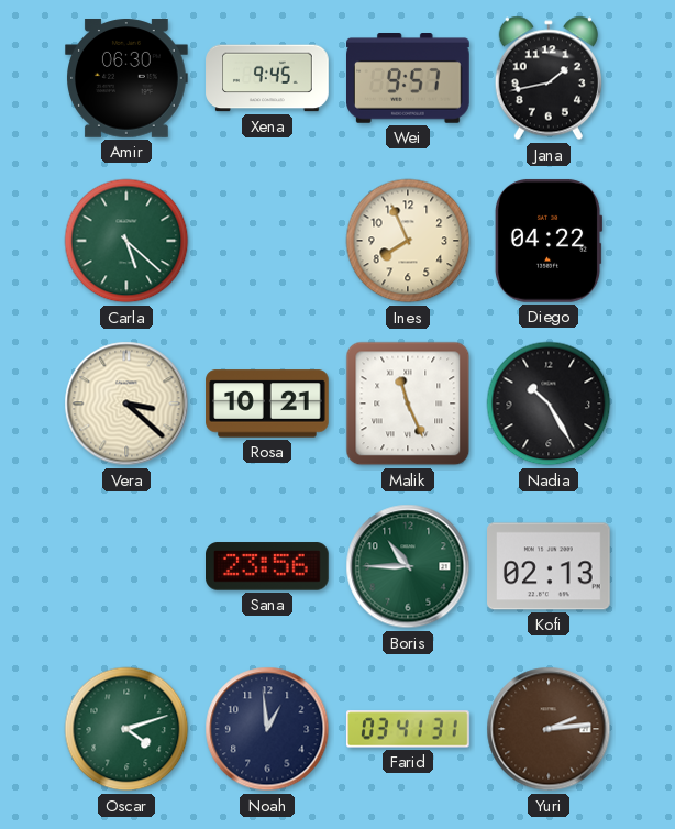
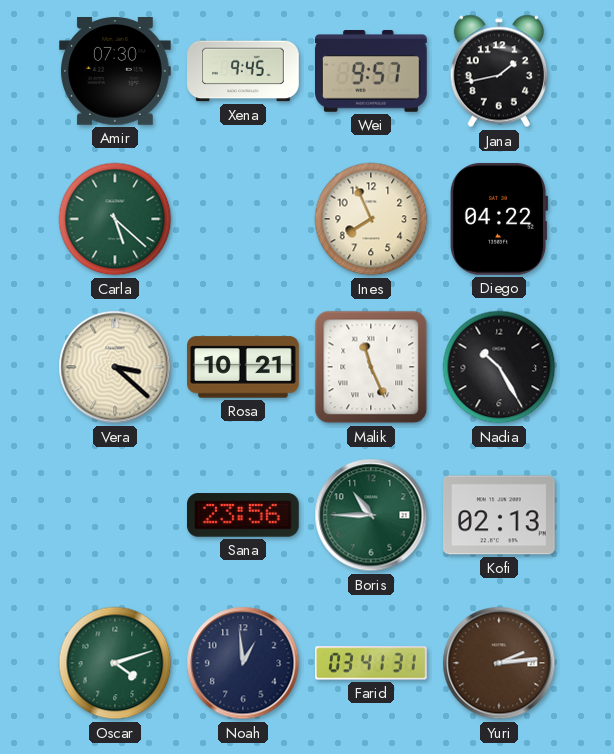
Amir: 06:30 -> 07:30 (116, 72)
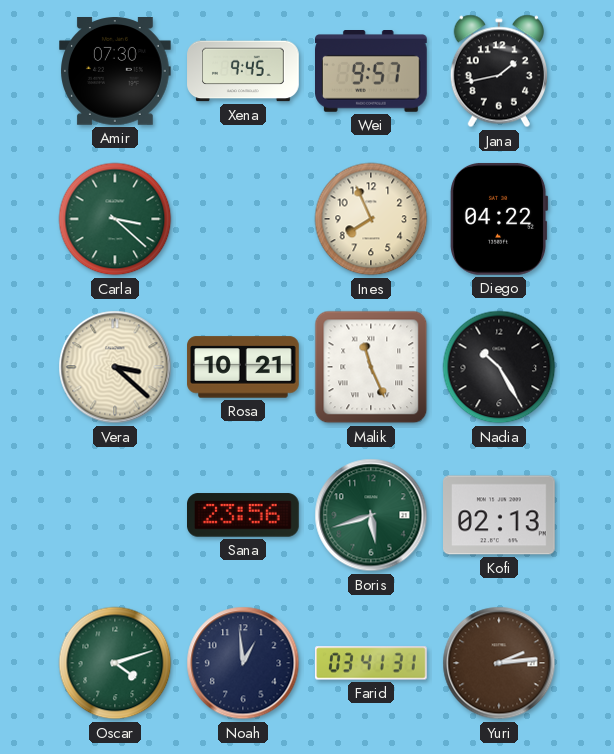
Carla: 5:22 -> 3:22 (115, 219)
Boris: 10:45 -> 5:42 (371, 515)
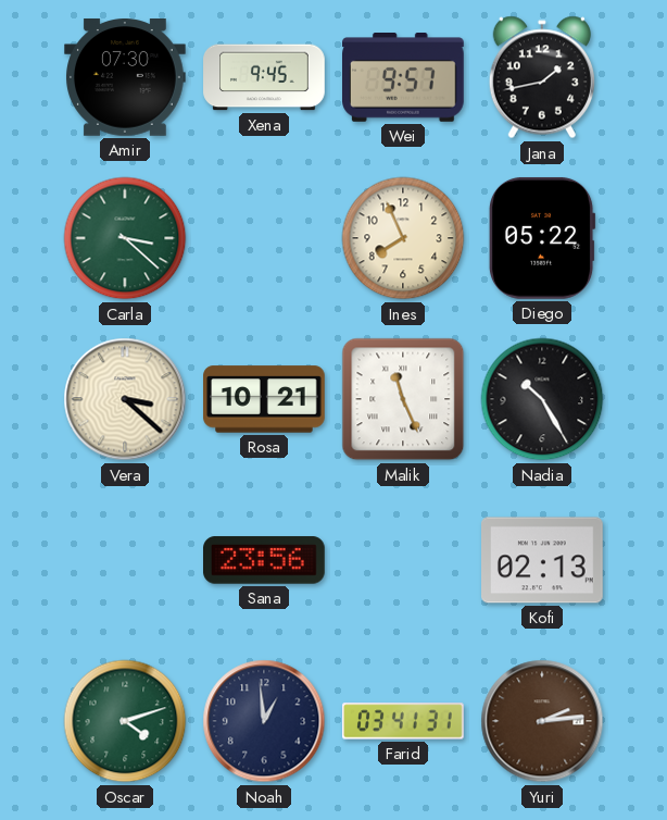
Diego: 04:22 -> 05:22 (542, 238)
Boris: 5:42 -> none (371, 515)
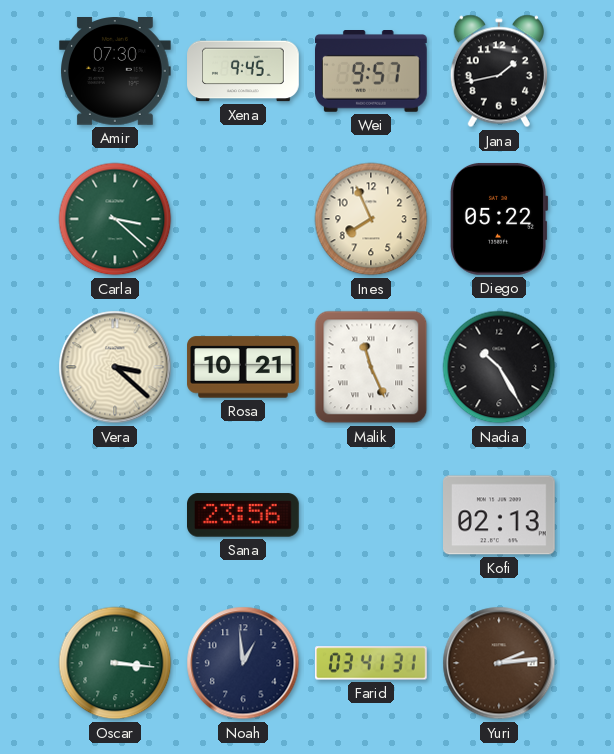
Oscar: 4:12 -> 3:16 (115, 663)
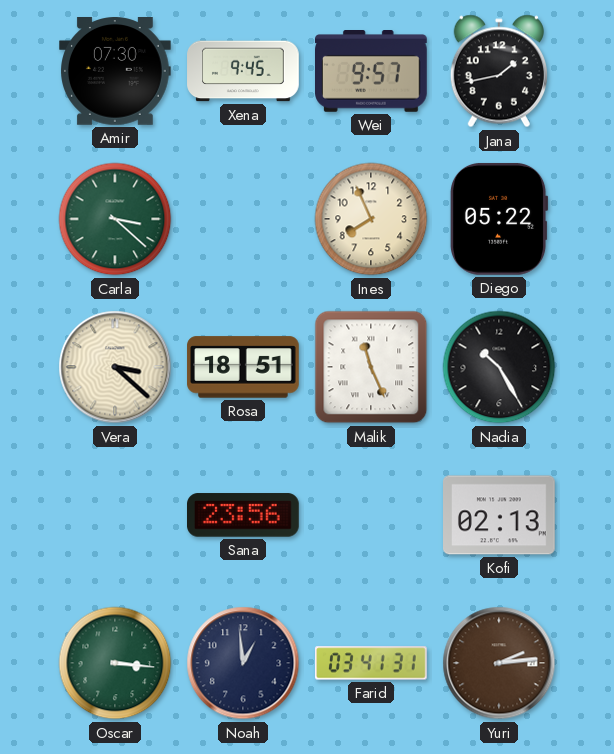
Rosa: 10:21 -> 18:51 (243, 367)
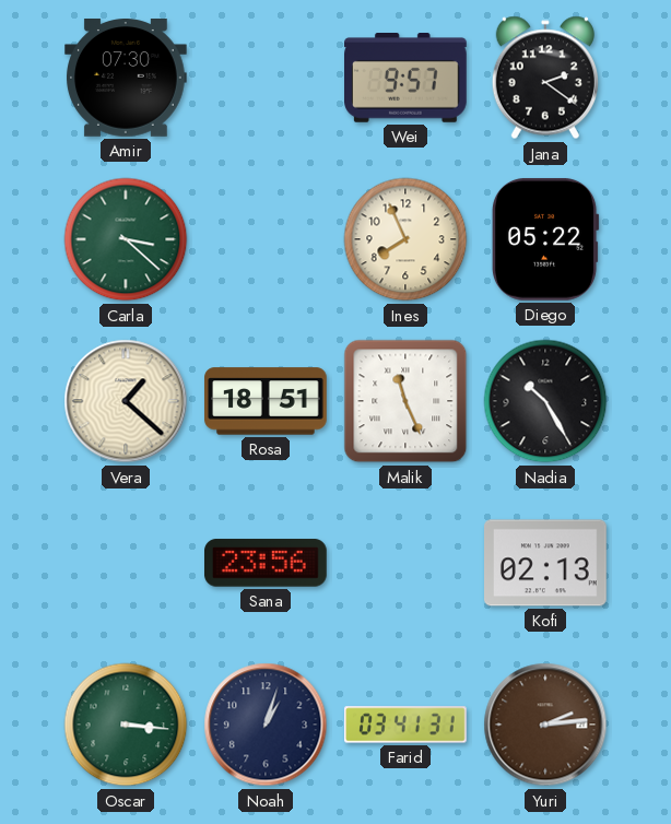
Xena: 9:45 -> none (243, 71)
Jana: 1:43 -> 2:21 (545, 78)
Vera: 3:22 -> 1:22 (126, 401)
Noah: 12:59 -> 1:03 (266, 725)
